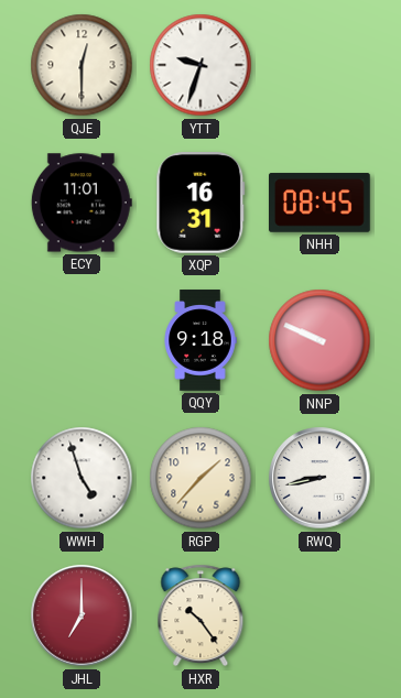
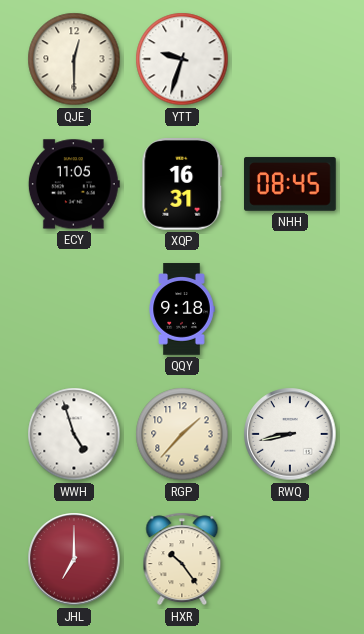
ECY: 11:01 -> 11:05 (74, 184)
NNP: 9:49 -> none (319, 340)
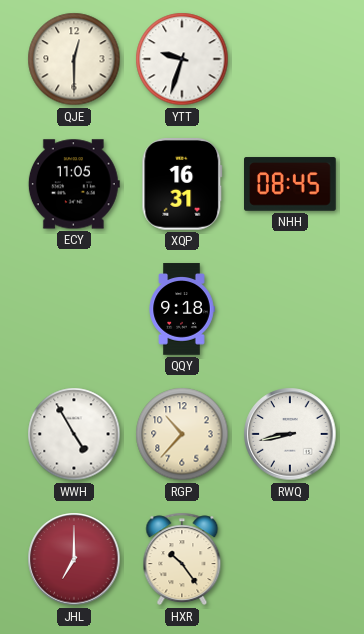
WWH: 4:57 -> 4:55 (74, 434)
RGP: 1:37 -> 10:37 (182, 434)
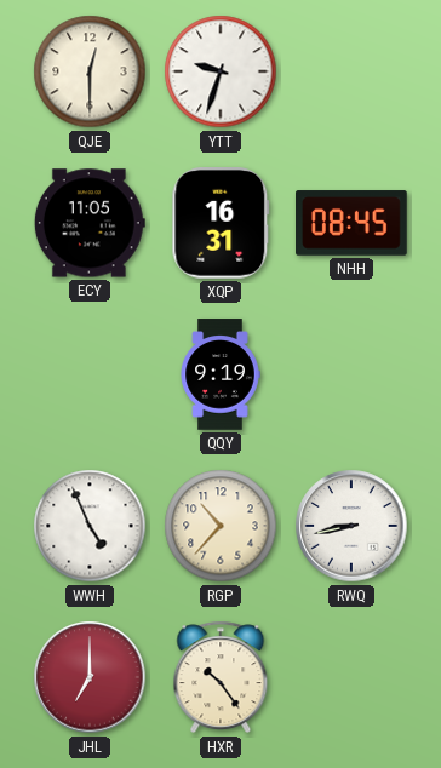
QQY: 9:18 -> 9:19 (220, 374)
WWH: 4:55 -> 4:56 (90, 526)
